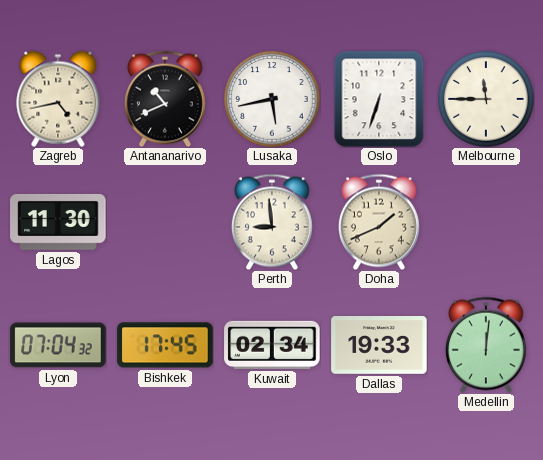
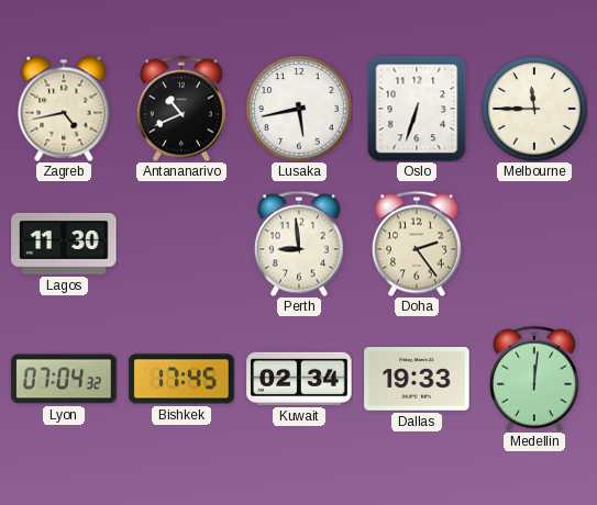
Doha: 1:41 -> 2:24 (417, 244)
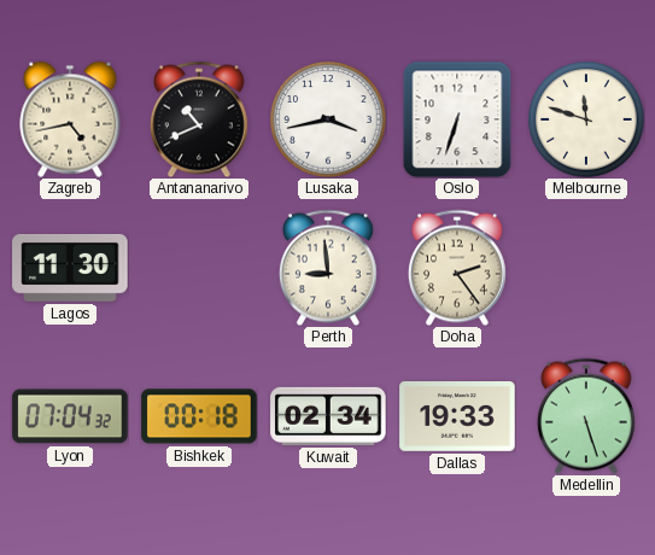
Lusaka: 5:43 -> 3:43 (328, 119)
Melbourne: 11:45 -> 11:48 (586, 119)
Bishkek: 17:45 -> 00:18 (199, 416)
Medellin: 12:01 -> 5:27 (586, 416)
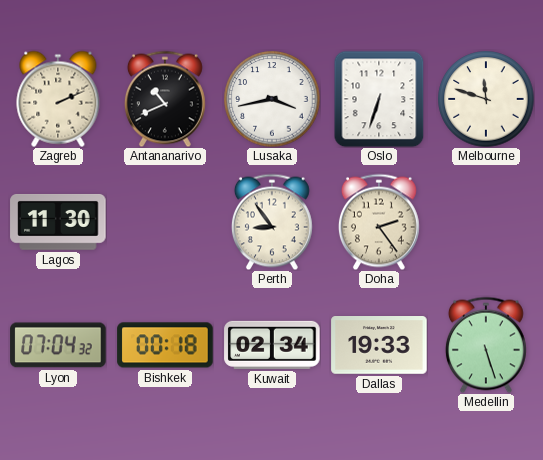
Zagreb: 4:43 -> 2:11 (58, 99)
Perth: 8:59 -> 8:54 (272, 222)
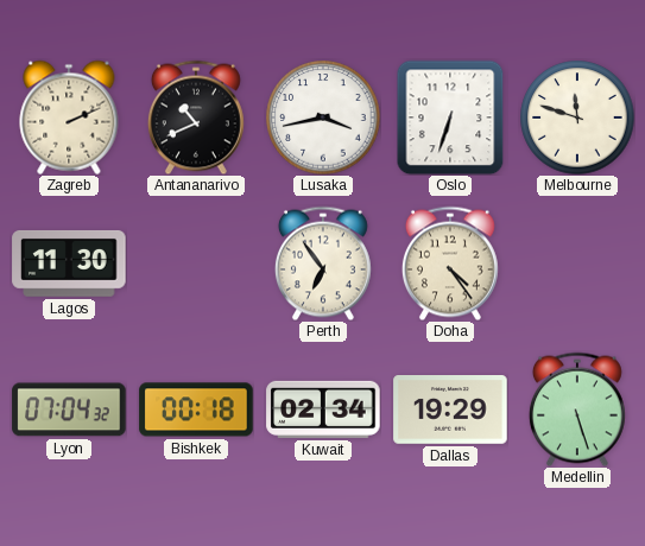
Perth: 8:54 -> 6:54 (323, 264)
Doha: 2:24 -> 4:24 (450, 264)
Dallas: 19:33 -> 19:29 (450, 411)
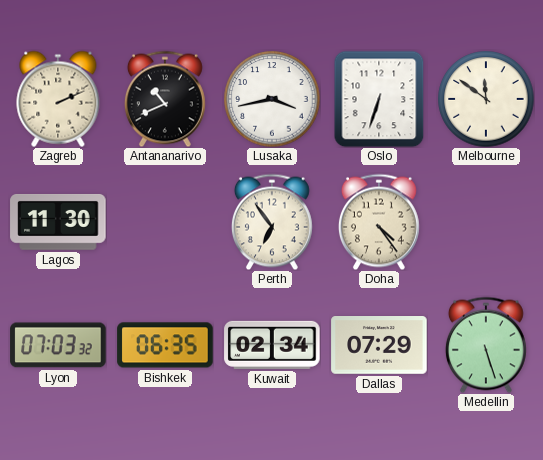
Melbourne: 11:48 -> 11:51 (486, 99)
Lyon: 07:04 -> 07:03 (58, 345)
Bishkek: 00:18 -> 06:35 (165, 345)
Dallas: 19:29 -> 07:29 (379, 346)
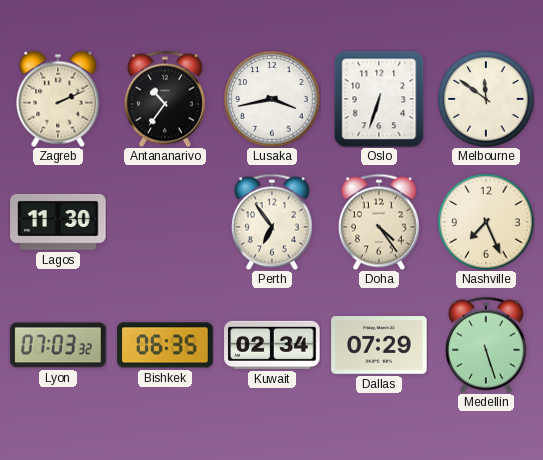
Antananarivo: 10:41 -> 10:36 (165, 99)
Nashville: none -> 7:26 (486, 222)
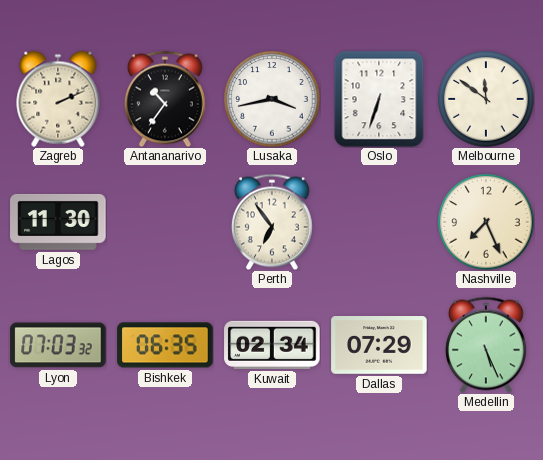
Doha: 4:24 -> none (379, 222)
Medellin: 5:27 -> 5:26 (486, 345)
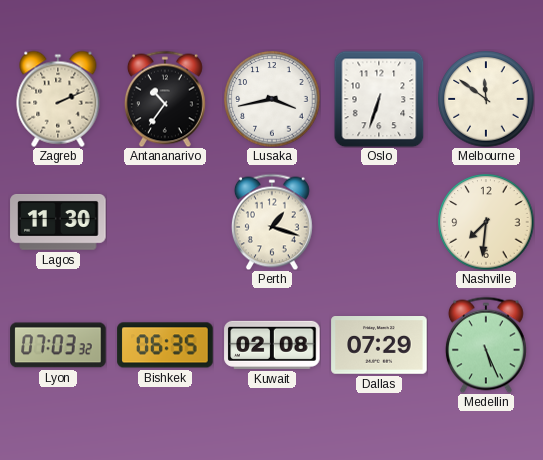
Perth: 6:54 -> 1:18 (272, 222)
Nashville: 7:26 -> 7:31 (486, 222)
Kuwait: 02:34 -> 02:08 (272, 345)
